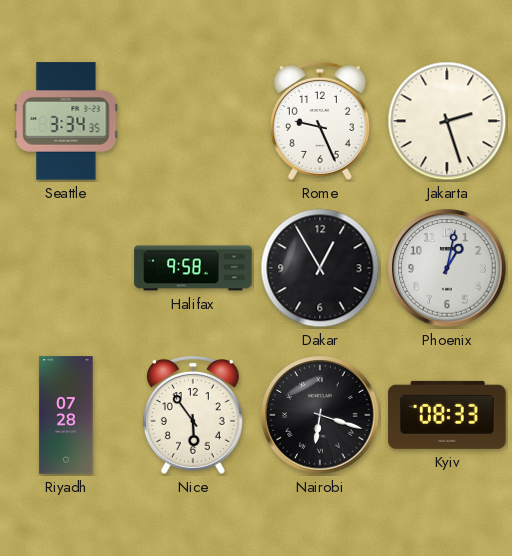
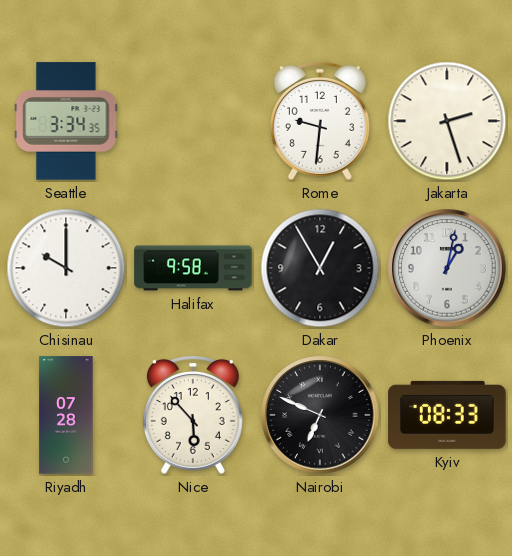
Rome: 9:26 -> 9:31 (320, 122)
Chisinau: none -> 10:00 (66, 268)
Nice: 5:54 -> 5:53 (193, 416)
Nairobi: 6:18 -> 6:49 (320, 415)
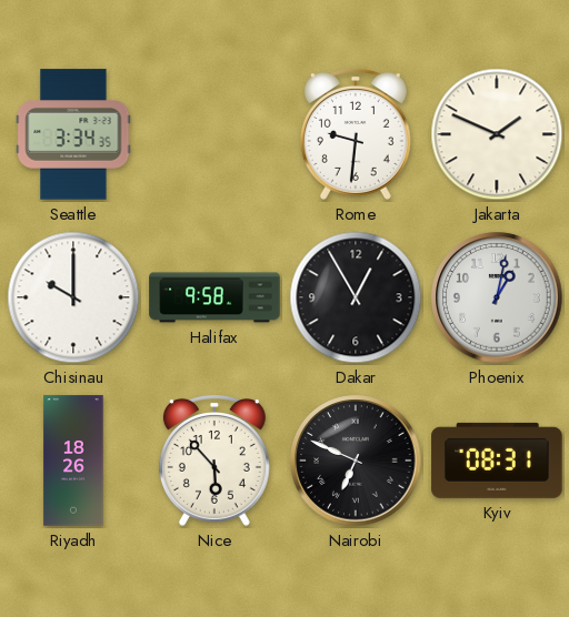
Jakarta: 2:27 -> 1:49 (497, 134)
Riyadh: 07:28 -> 18:26 (73, 461)
Kyiv: 08:33 -> 08:31 (497, 461)
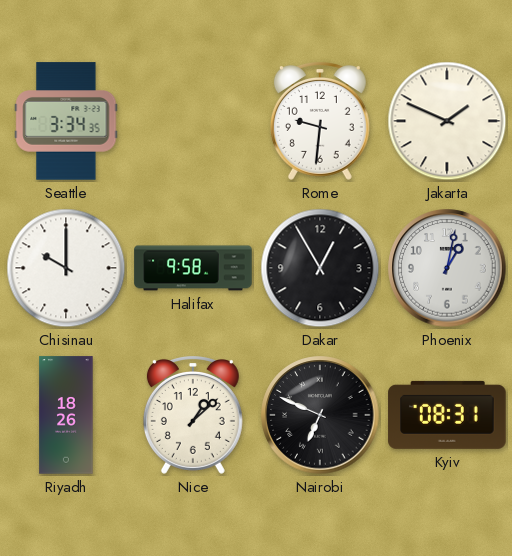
Nice: 5:53 -> 1:08 (193, 416)
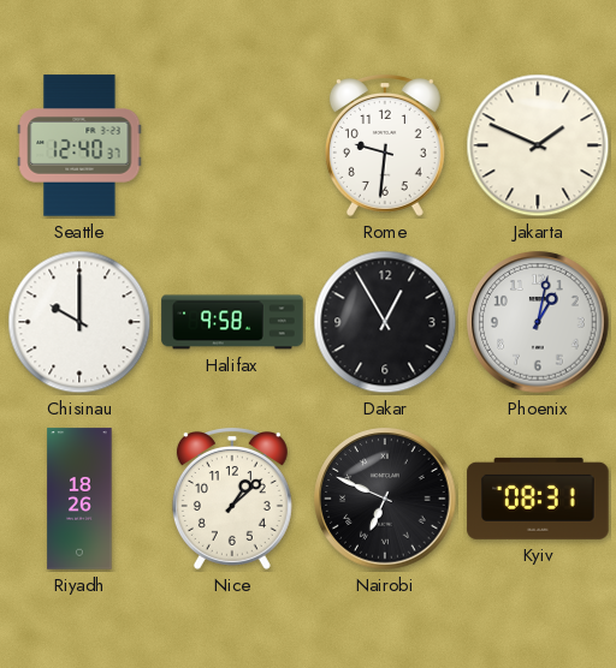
Seattle: 3:34 -> 12:40 (79, 145)
